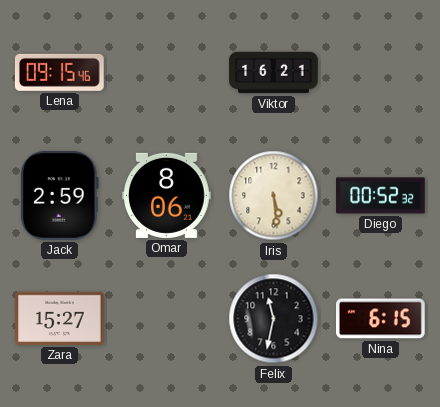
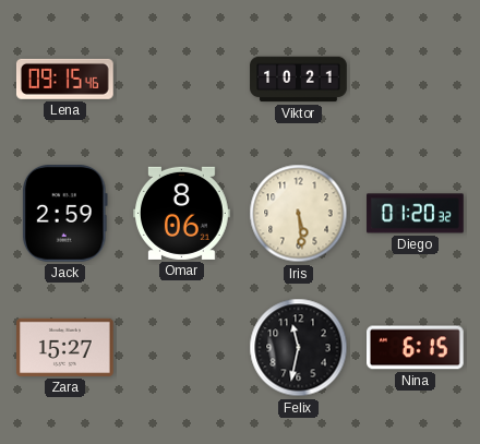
Viktor: 16:21 -> 10:21 (299, 80)
Diego: 00:52 -> 01:20 (416, 214)
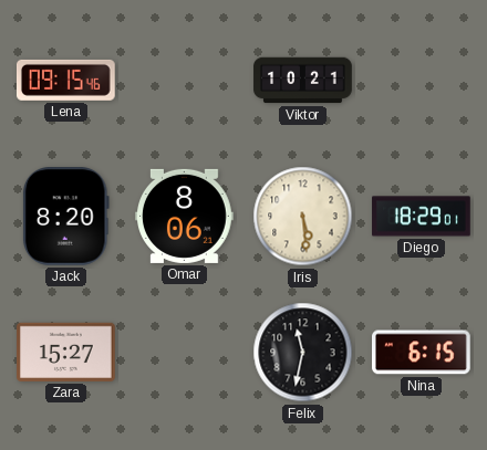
Jack: 2:59 -> 8:20 (65, 217)
Diego: 01:20 -> 18:29 (422, 217)
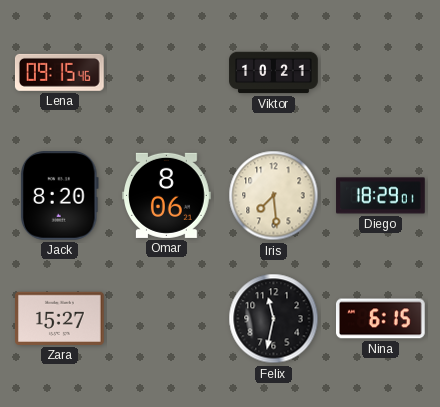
Iris: 5:29 -> 7:29 (274, 196)
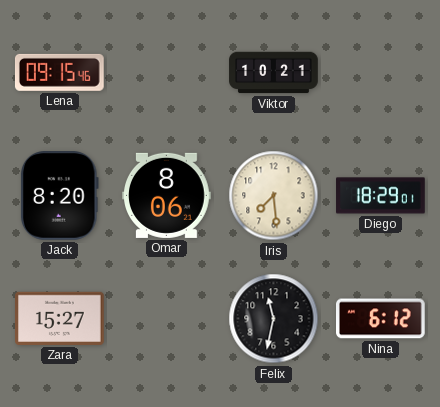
Nina: 6:15 -> 6:12 (381, 319)
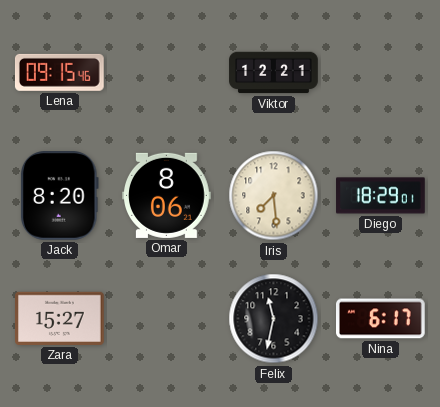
Viktor: 10:21 -> 12:21 (274, 73)
Nina: 6:12 -> 6:17 (381, 319)
